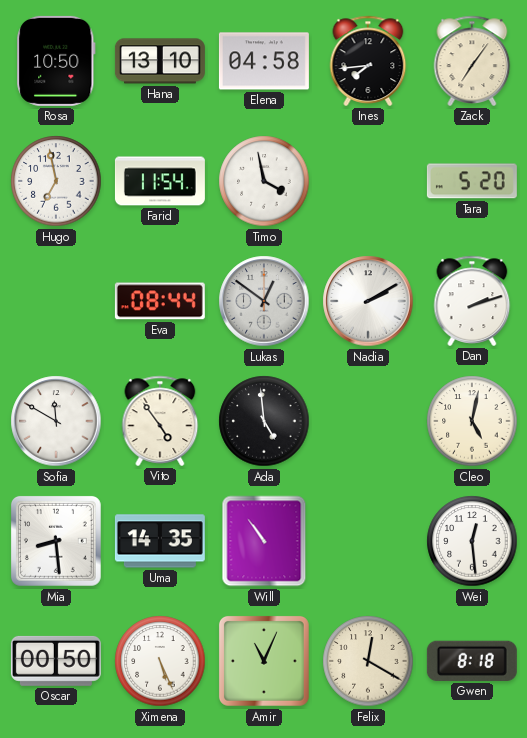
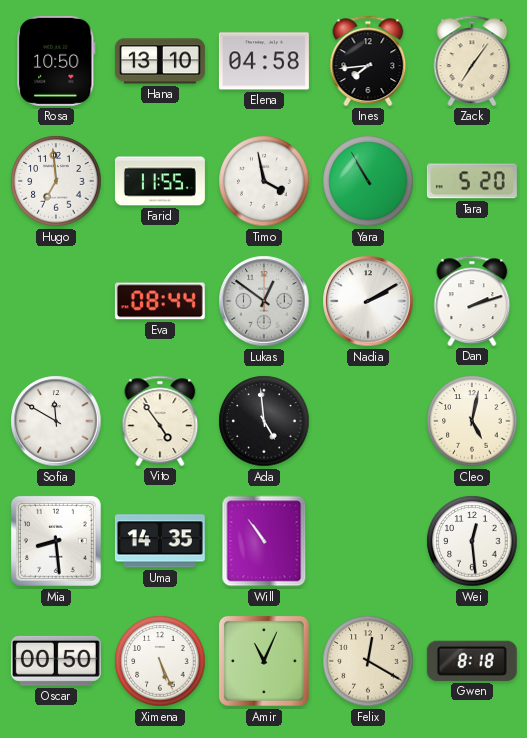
Hugo: 6:58 -> 6:59 (56, 181)
Farid: 11:54 -> 11:55 (160, 181)
Yara: none -> 10:55 (368, 181)
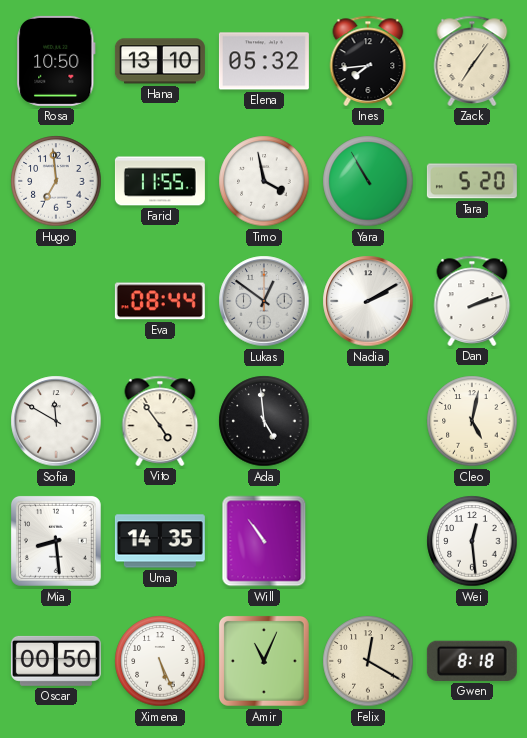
Elena: 04:58 -> 05:32 (264, 61)
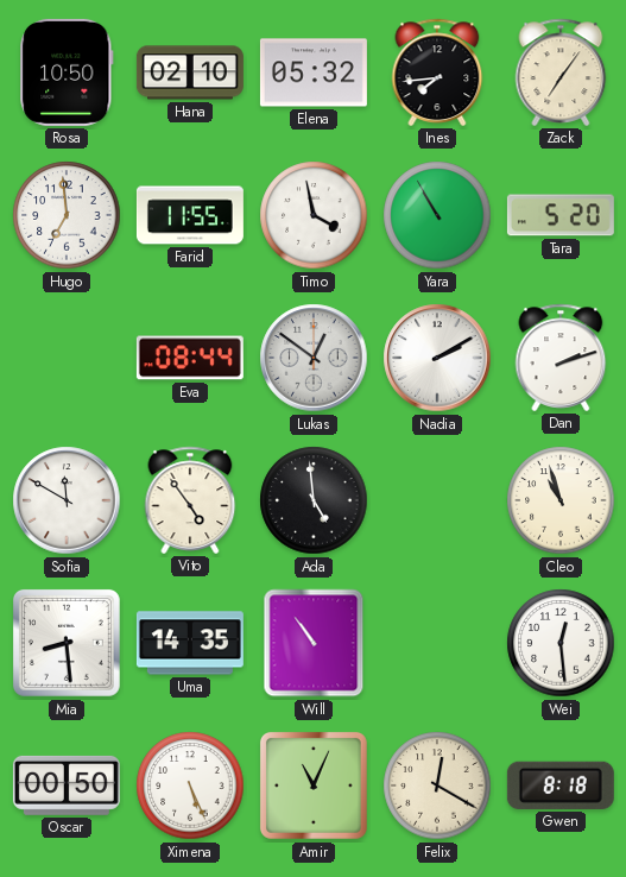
Hana: 13:10 -> 02:10 (190, 72)
Cleo: 5:02 -> 10:57 (561, 500)
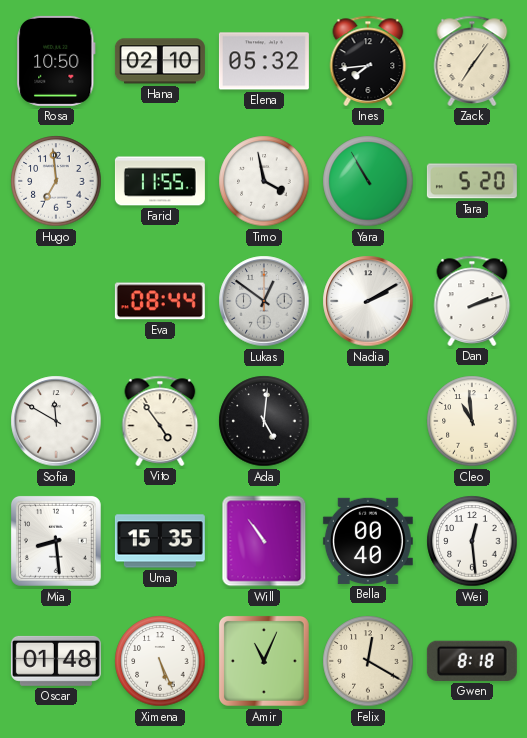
Ada: 4:59 -> 5:01 (264, 421)
Cleo: 10:57 -> 10:59 (472, 421)
Uma: 14:35 -> 15:35 (160, 541)
Bella: none -> 00:40 (368, 541)
Oscar: 00:50 -> 01:48 (56, 661)
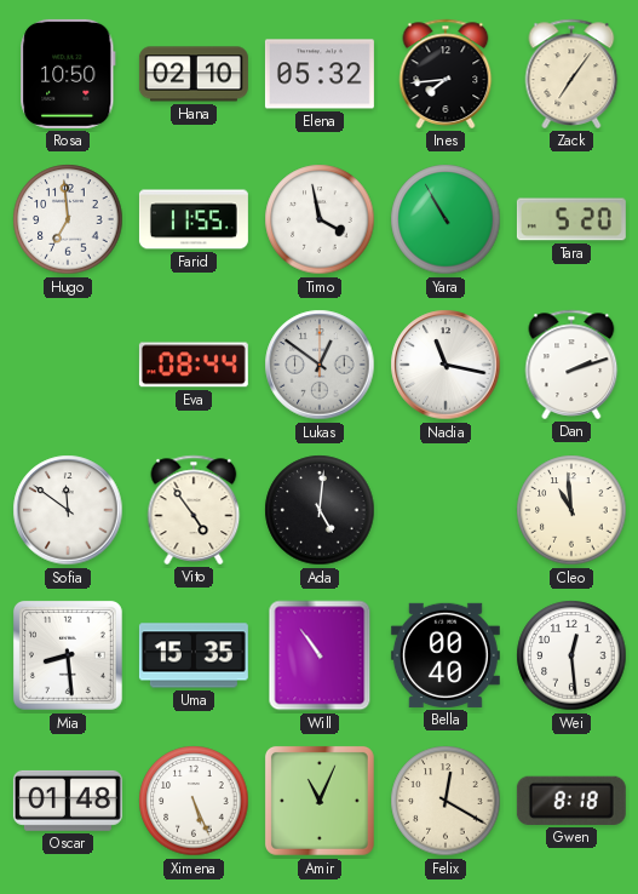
Nadia: 2:10 -> 11:17 (446, 365)
Sofia: 11:50 -> 11:51 (68, 510)
